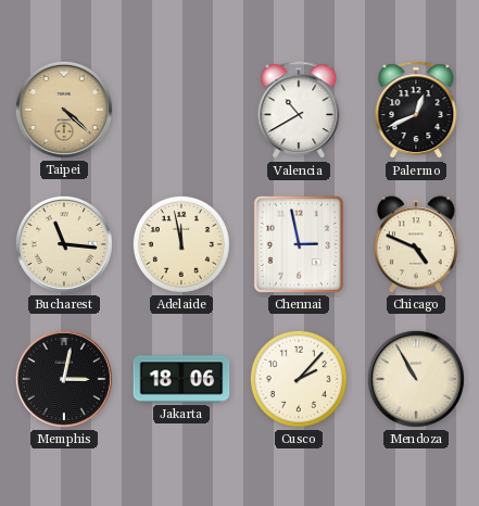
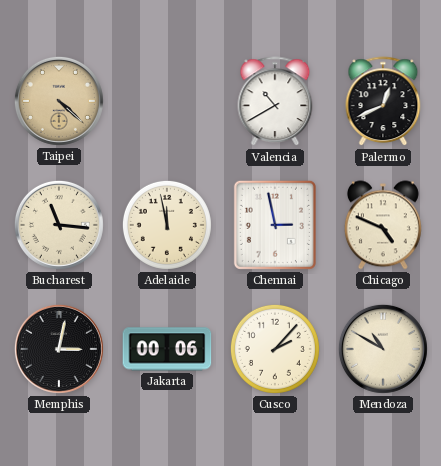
Jakarta: 18:06 -> 00:06 (167, 349)
Mendoza: 10:55 -> 10:50 (383, 349)
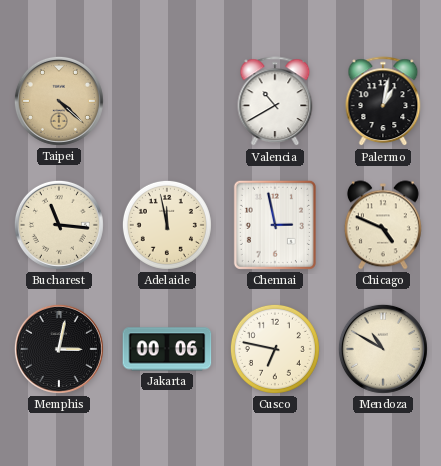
Palermo: 12:41 -> 1:02 (383, 102)
Cusco: 2:07 -> 6:47 (275, 349)
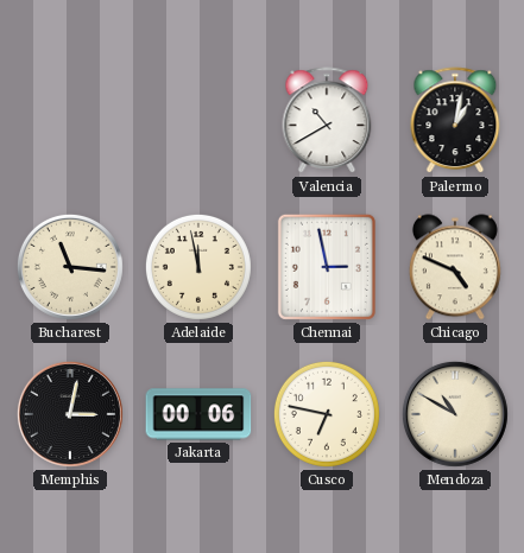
Taipei: 4:22 -> none (59, 101)
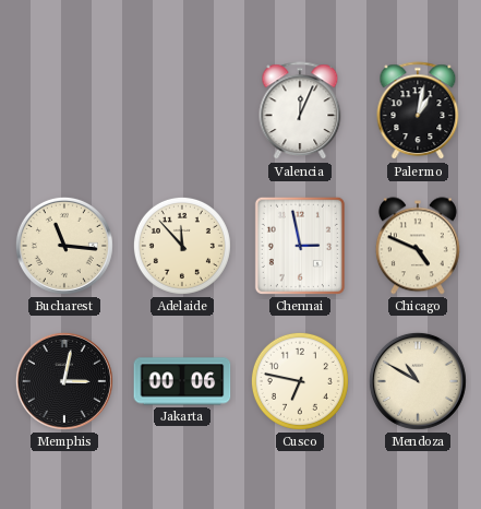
Valencia: 10:40 -> 12:04 (300, 111)
Adelaide: 11:58 -> 11:53 (182, 246)
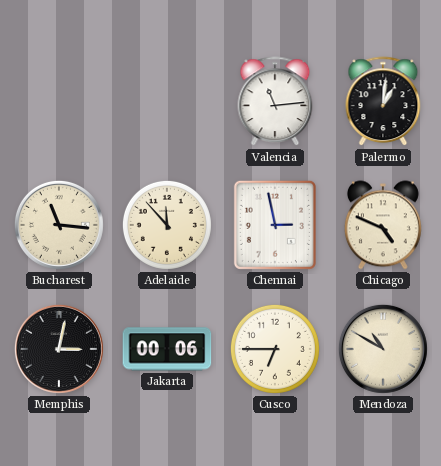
Valencia: 12:04 -> 11:14 (275, 102)
Palermo: 1:02 -> 1:01 (383, 102)
Cusco: 6:47 -> 6:45 (275, 349)
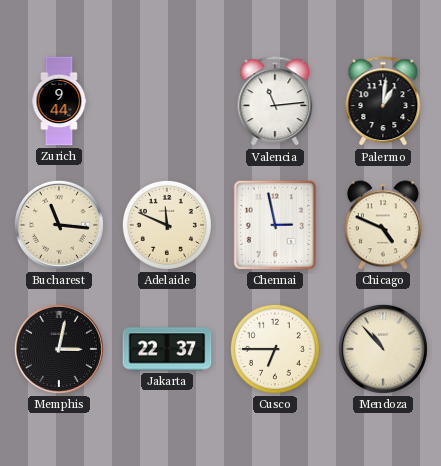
Zurich: none -> 9:44 (59, 101)
Adelaide: 11:53 -> 11:49 (167, 225)
Jakarta: 00:06 -> 22:37 (167, 349)
Mendoza: 10:50 -> 10:53 (383, 349)
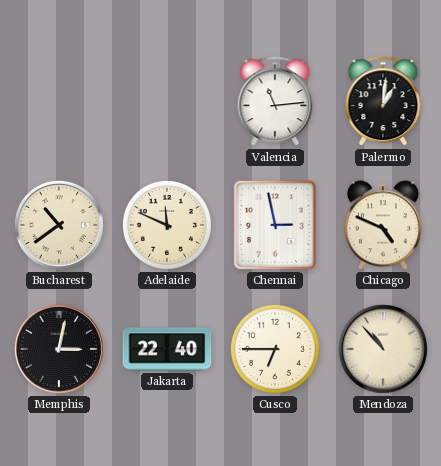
Zurich: 9:44 -> none (59, 101)
Bucharest: 11:16 -> 10:39 (59, 225)
Jakarta: 22:37 -> 22:40 (167, 349)
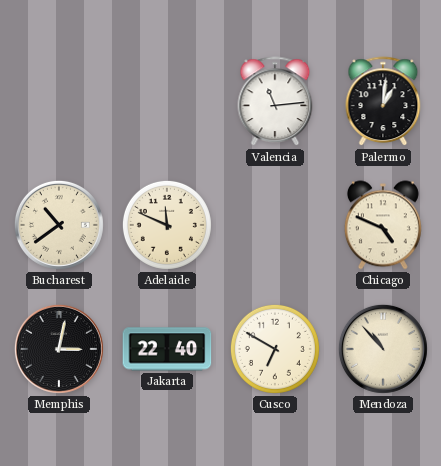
Chennai: 2:58 -> none (275, 225)
Cusco: 6:45 -> 6:50 (275, 349)
